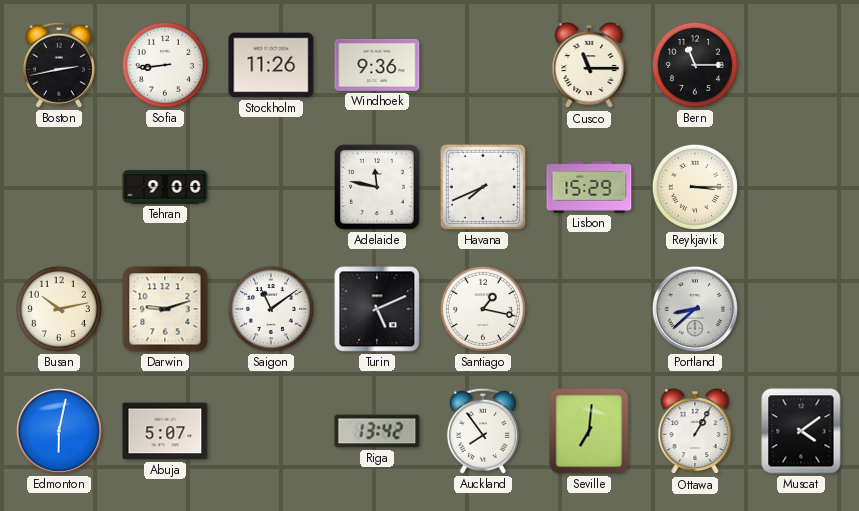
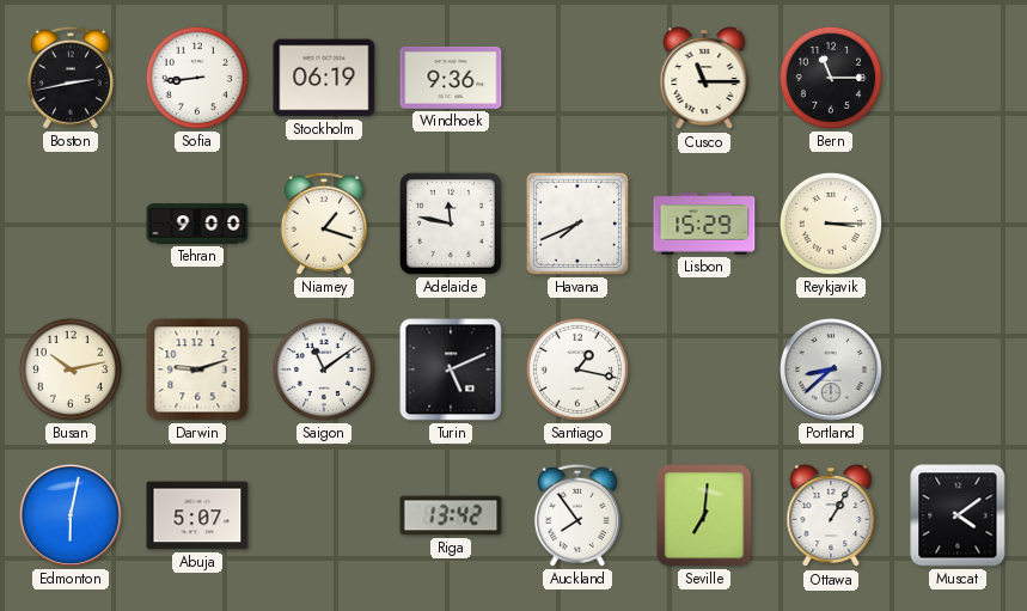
Stockholm: 11:26 -> 06:19 (324, 78)
Niamey: none -> 1:18 (324, 224)
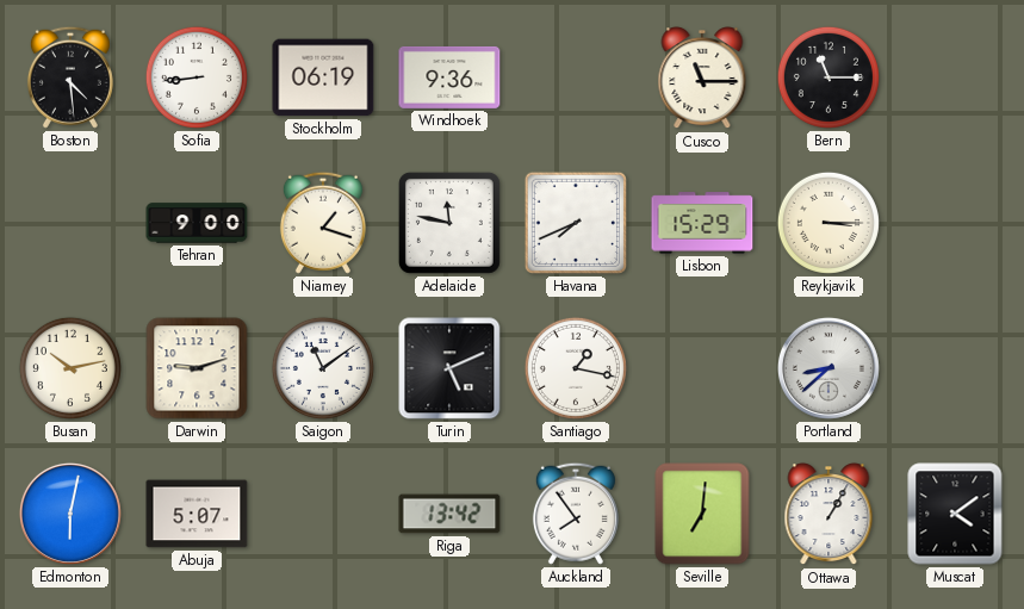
Boston: 2:43 -> 4:29 (70, 77)
